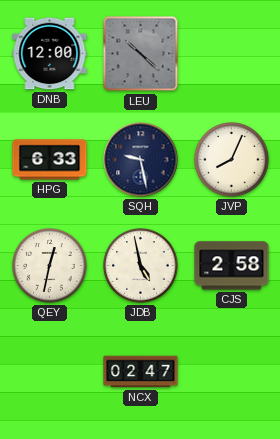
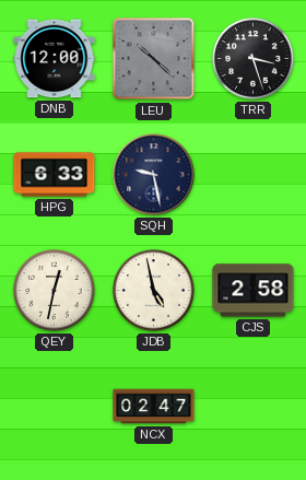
TRR: none -> 3:27 (254, 59)
JVP: 8:04 -> none (232, 160)
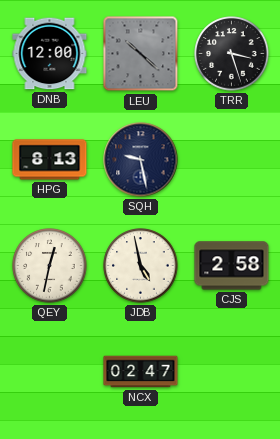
HPG: 6:33 -> 8:13 (50, 160)
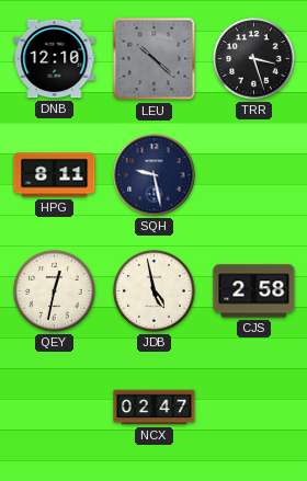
DNB: 12:00 -> 12:10 (55, 59)
HPG: 8:13 -> 8:11 (55, 175)
